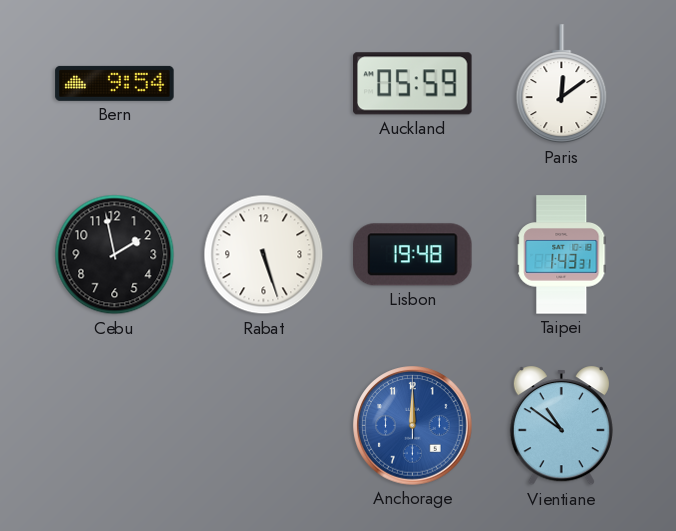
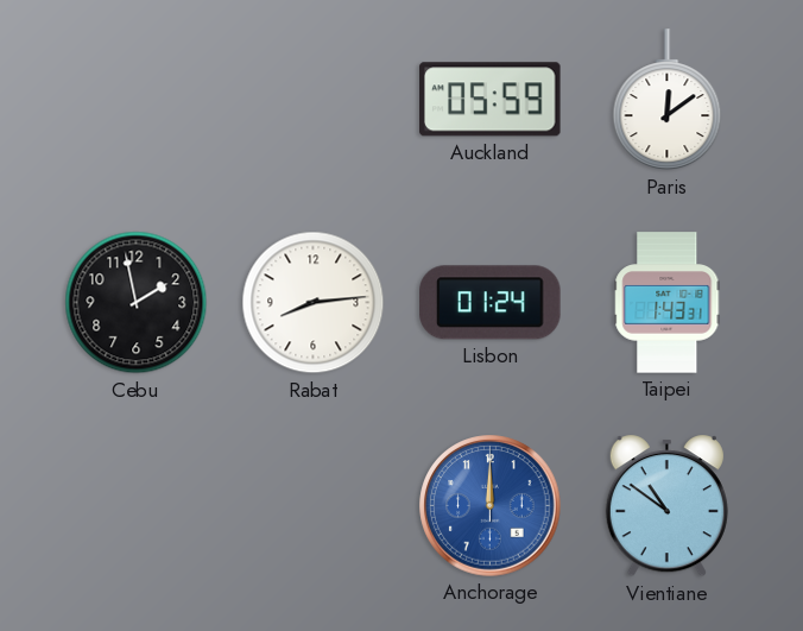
Bern: 9:54 -> none (115, 83)
Rabat: 5:27 -> 8:14 (314, 303)
Lisbon: 19:48 -> 01:24 (491, 303)
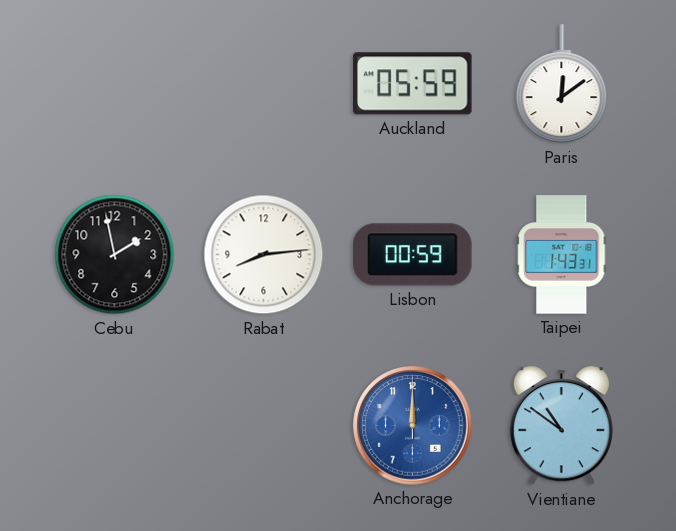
Lisbon: 01:24 -> 00:59 (413, 255)
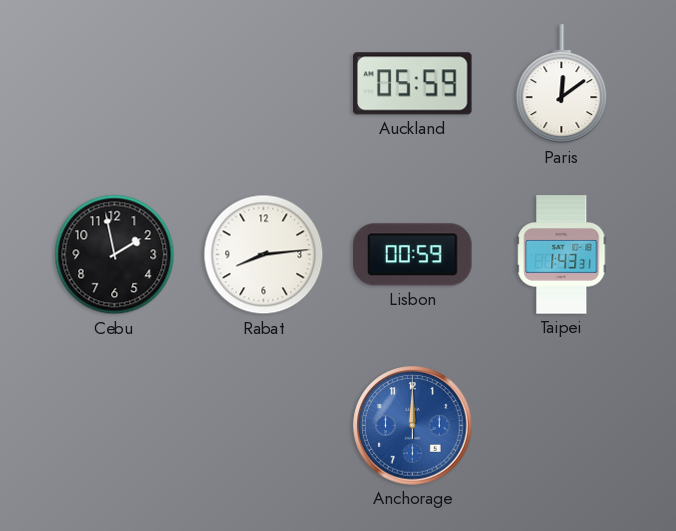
Vientiane: 10:51 -> none (561, 426)
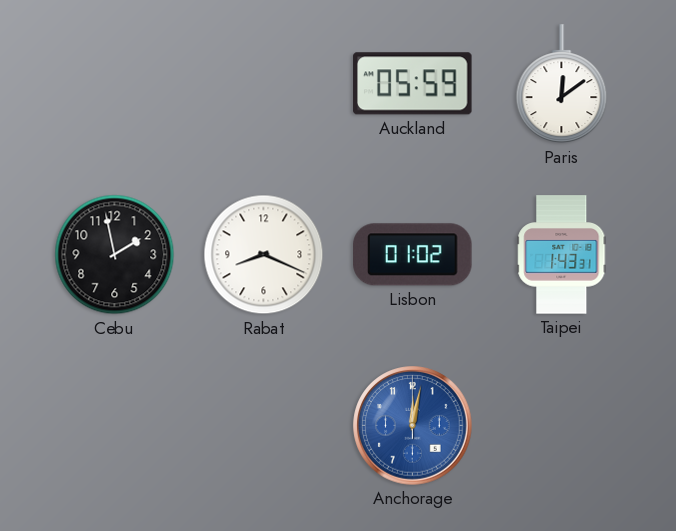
Rabat: 8:14 -> 8:19 (264, 255)
Lisbon: 00:59 -> 01:02 (413, 255)
Anchorage: 12:00 -> 12:02 (413, 426)
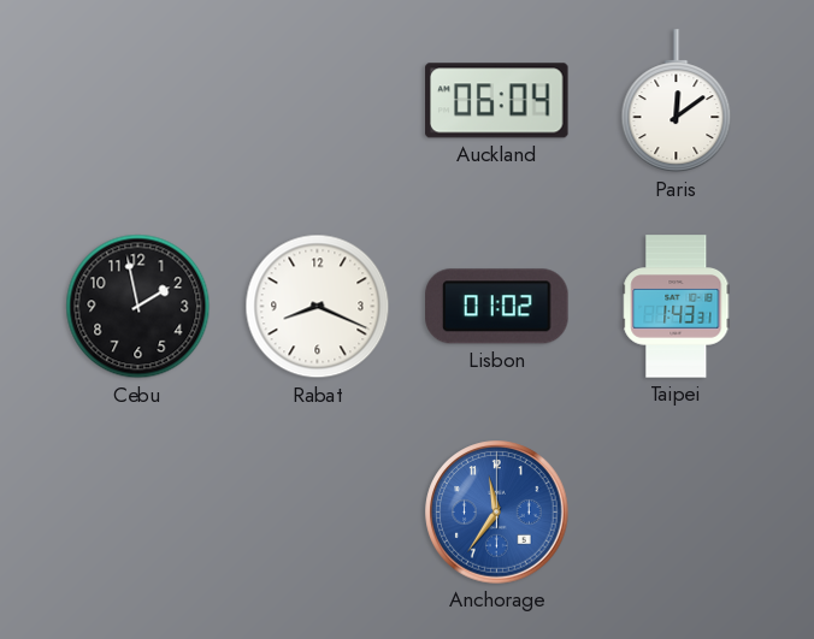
Auckland: 05:59 -> 06:04 (497, 101)
Anchorage: 12:02 -> 11:36 (497, 513)
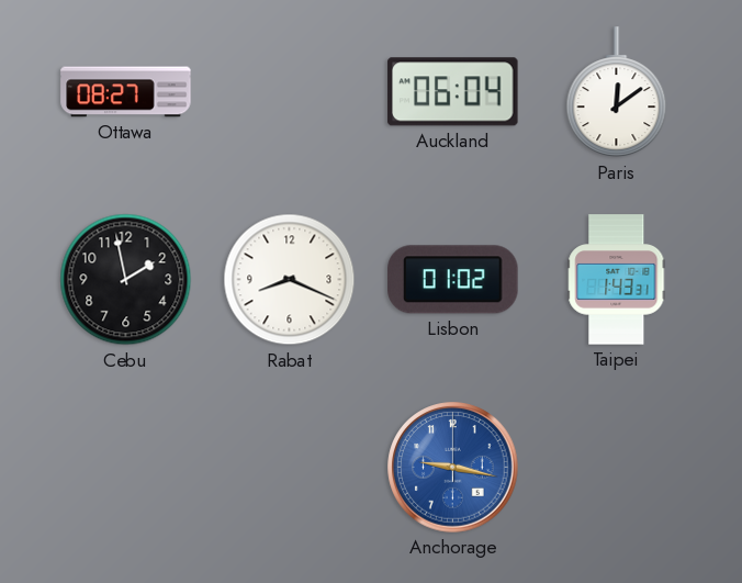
Ottawa: none -> 08:27 (126, 92)
Anchorage: 11:36 -> 9:17 (453, 468)
